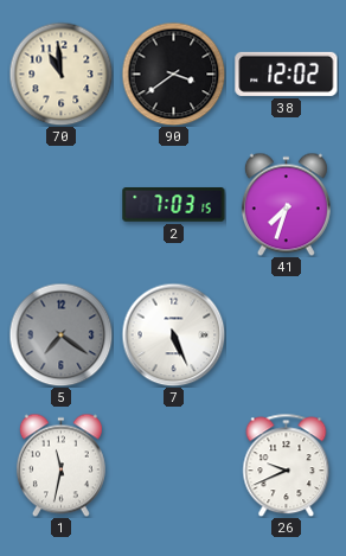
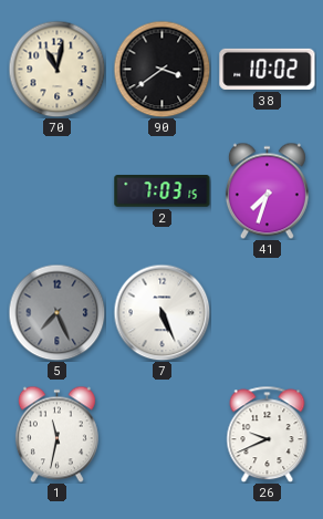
70: 10:59 -> 11:02 (56, 69)
38: 12:02 -> 10:02 (268, 69)
5: 7:21 -> 7:26 (56, 312)
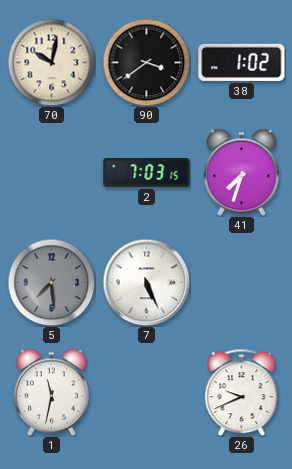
70: 11:02 -> 10:02 (51, 62)
38: 10:02 -> 1:02 (242, 62)
5: 7:26 -> 7:29 (51, 282)
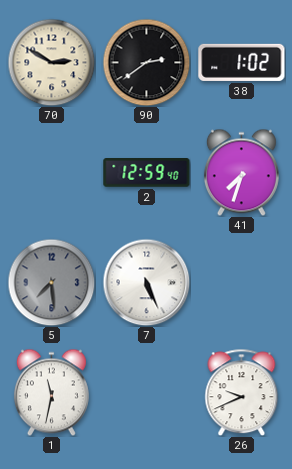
70: 10:02 -> 2:50 (51, 62)
90: 3:39 -> 2:39 (146, 62)
2: 7:03 -> 12:59 (147, 173)
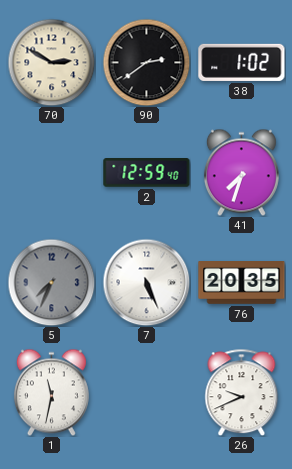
5: 7:29 -> 7:34 (51, 282)
76: none -> 20:35 (242, 283)
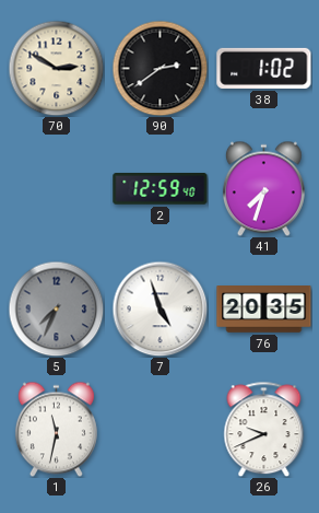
7: 5:26 -> 4:57 (159, 308)
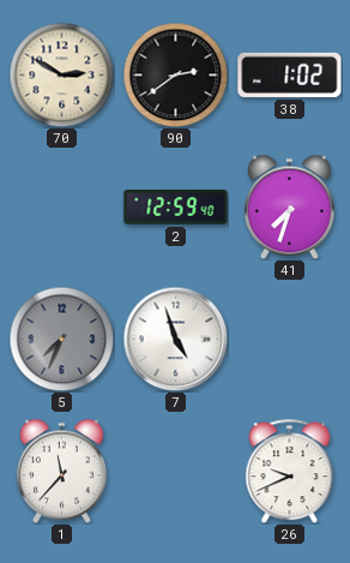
76: 20:35 -> none (264, 310)
1: 11:32 -> 11:37 (61, 471)
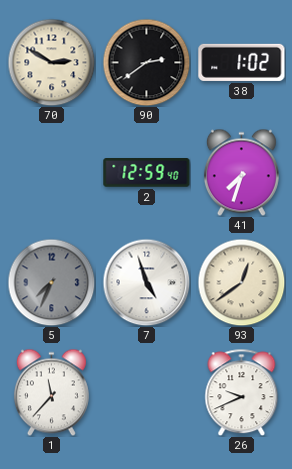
93: none -> 12:39 (241, 282)
